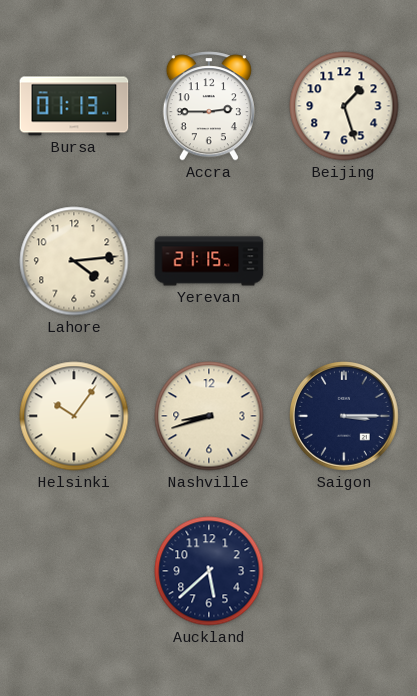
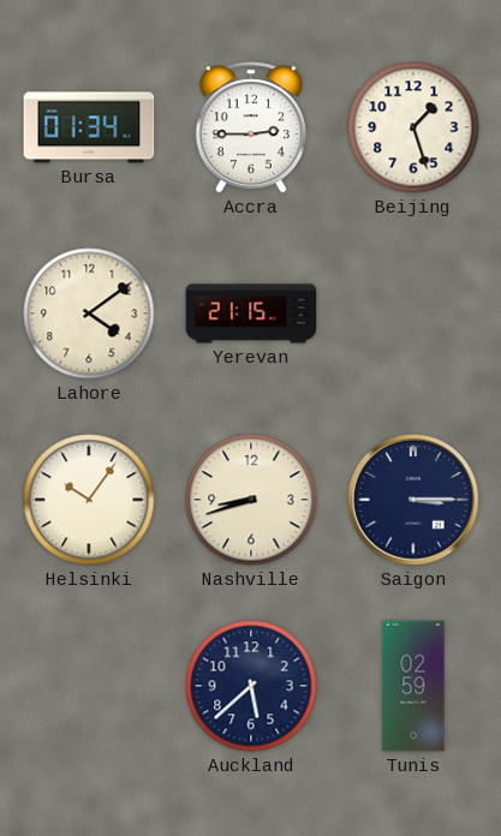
Bursa: 01:13 -> 01:34 (89, 127)
Lahore: 4:14 -> 4:09 (89, 313)
Tunis: none -> 02:59 (413, 686)
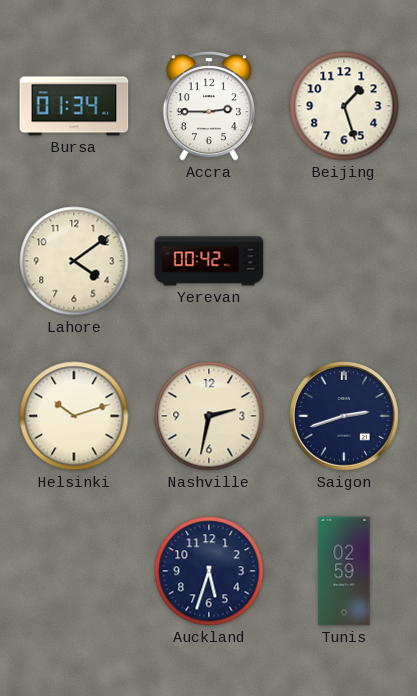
Yerevan: 21:15 -> 00:42 (209, 261)
Helsinki: 10:06 -> 10:12 (74, 416)
Nashville: 8:42 -> 2:32 (209, 416)
Saigon: 3:15 -> 2:42 (345, 417)
Auckland: 5:38 -> 5:33 (209, 571)
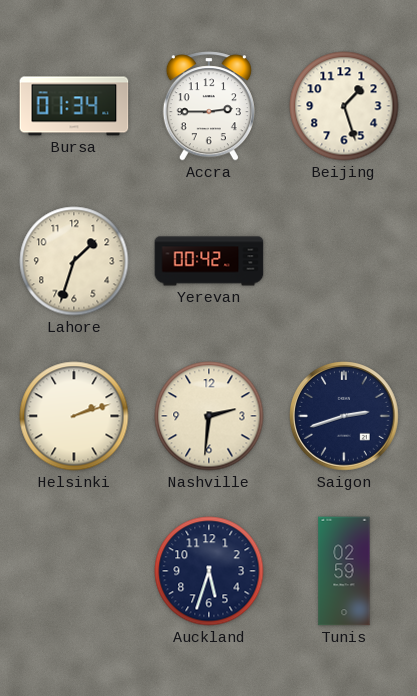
Lahore: 4:09 -> 1:33 (74, 261)
Helsinki: 10:12 -> 2:12 (74, 416)
Nashville: 2:32 -> 2:31 (209, 416)
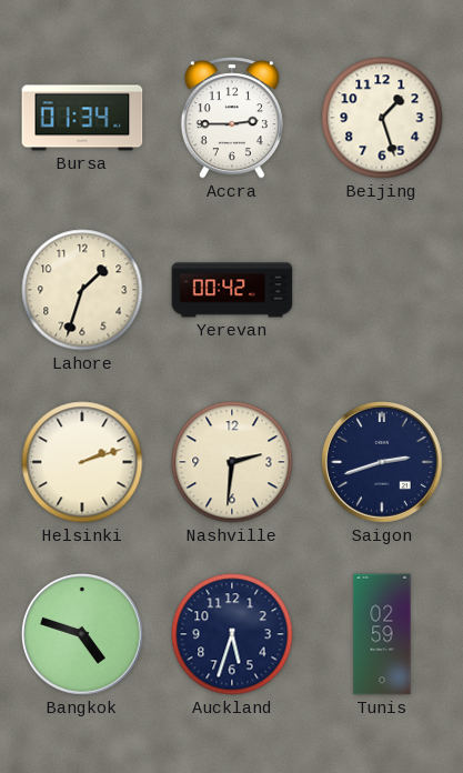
Bangkok: none -> 4:48 (83, 635)
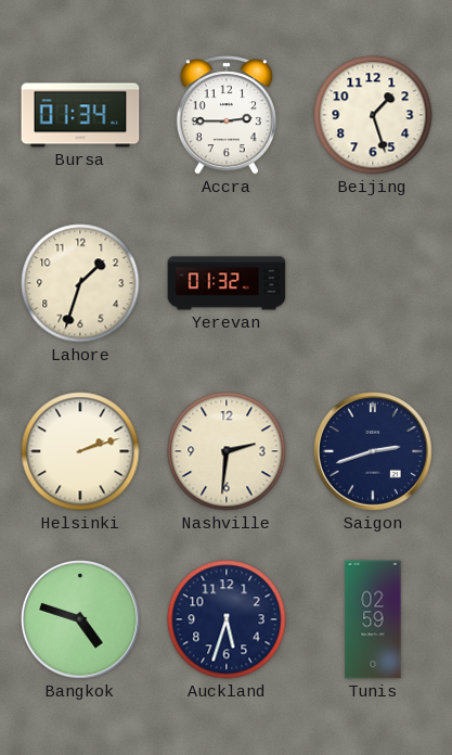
Yerevan: 00:42 -> 01:32 (227, 283)
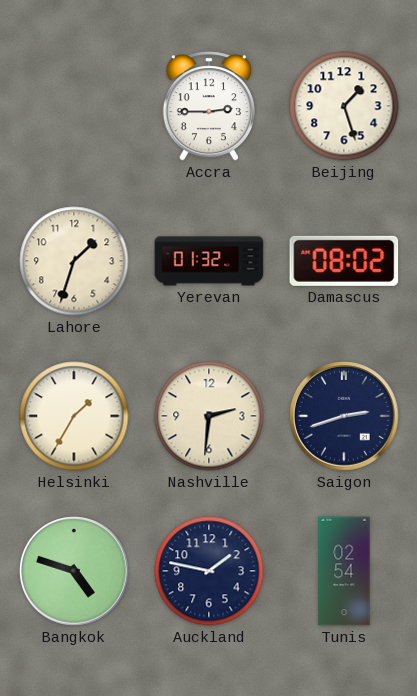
Bursa: 01:34 -> none (80, 115)
Damascus: none -> 08:02 (344, 261)
Helsinki: 2:12 -> 1:35 (74, 416)
Auckland: 5:33 -> 1:47 (209, 571)
Tunis: 02:59 -> 02:54 (344, 571)
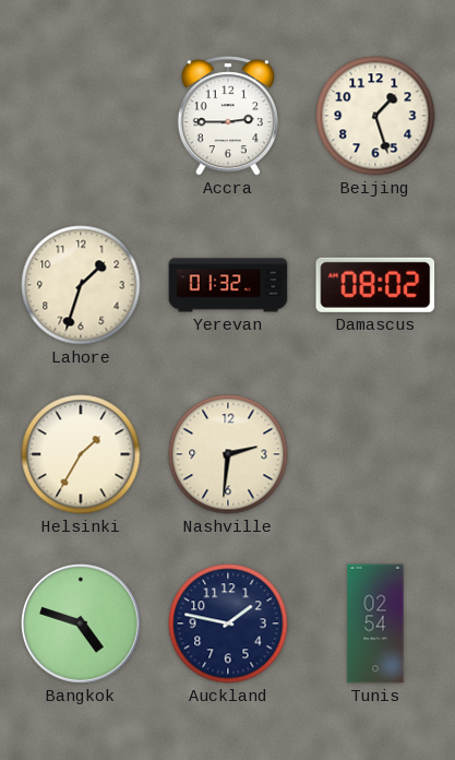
Saigon: 2:42 -> none (345, 417)
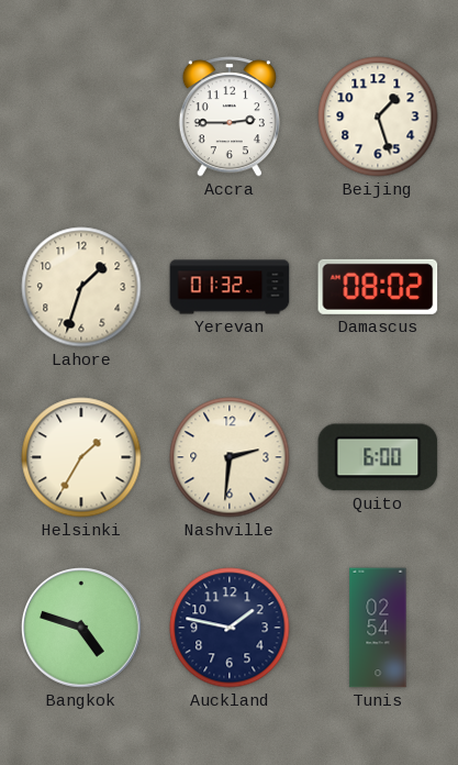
Quito: none -> 6:00 (378, 457)
